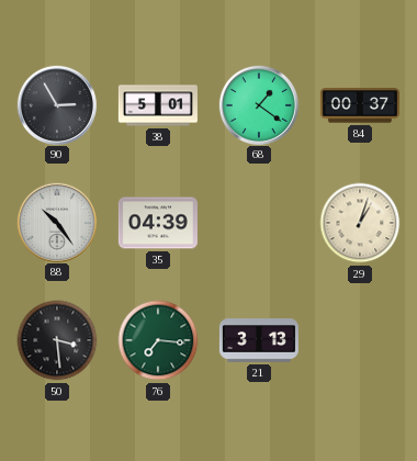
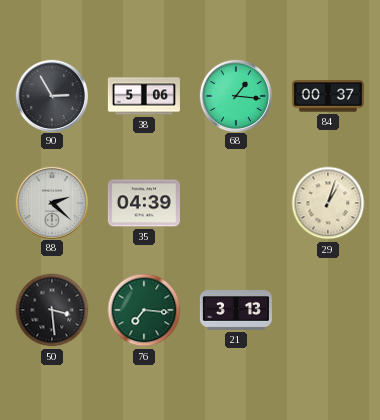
38: 5:01 -> 5:06 (144, 96)
68: 1:21 -> 1:16 (235, 95)
88: 10:24 -> 2:22 (51, 202)
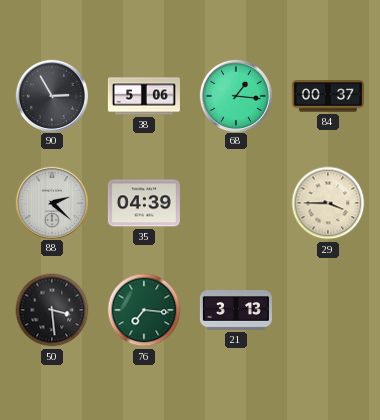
29: 1:03 -> 3:45 (328, 203)
